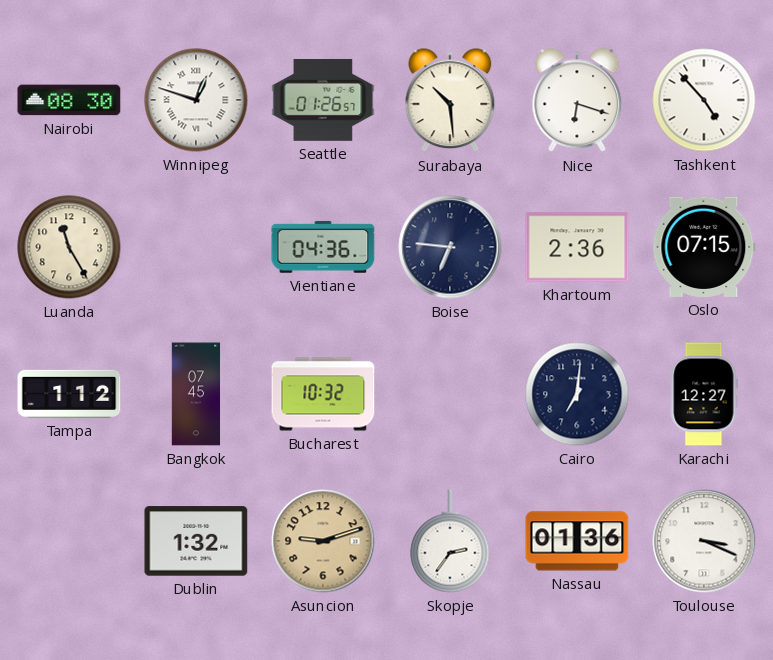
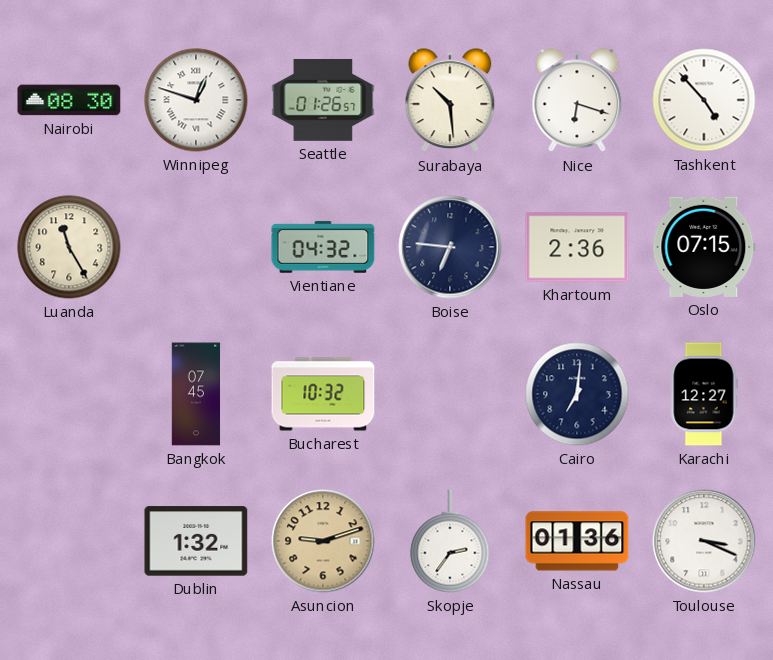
Vientiane: 04:36 -> 04:32 (323, 247)
Tampa: 1:12 -> none (69, 394)
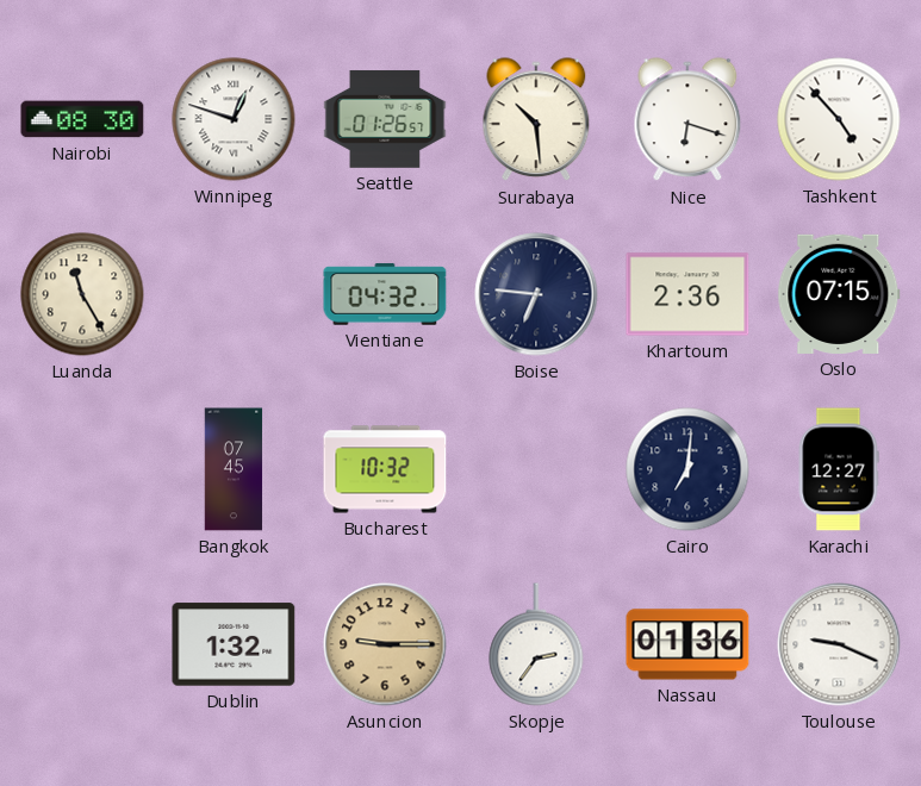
Asuncion: 9:12 -> 9:15 (385, 644)
Toulouse: 3:19 -> 9:19 (839, 644)
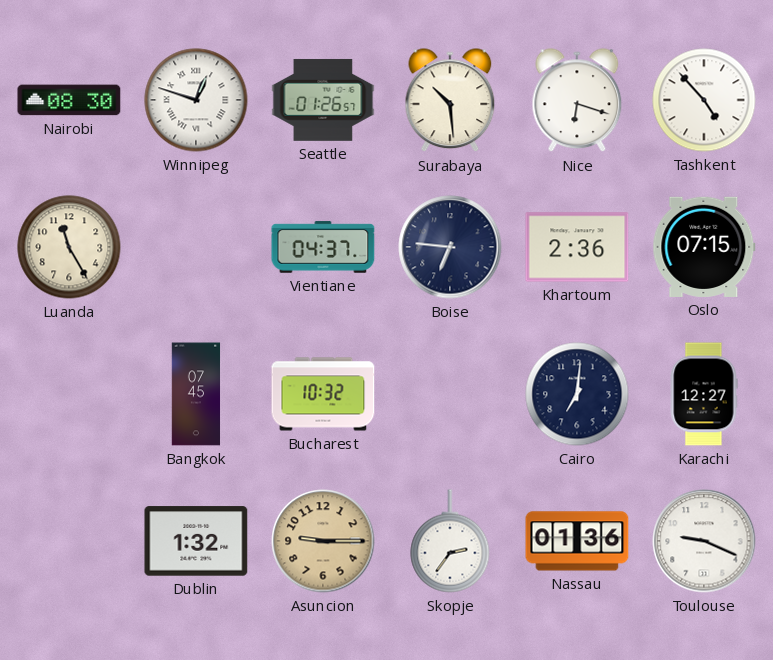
Vientiane: 04:32 -> 04:37 (323, 247)
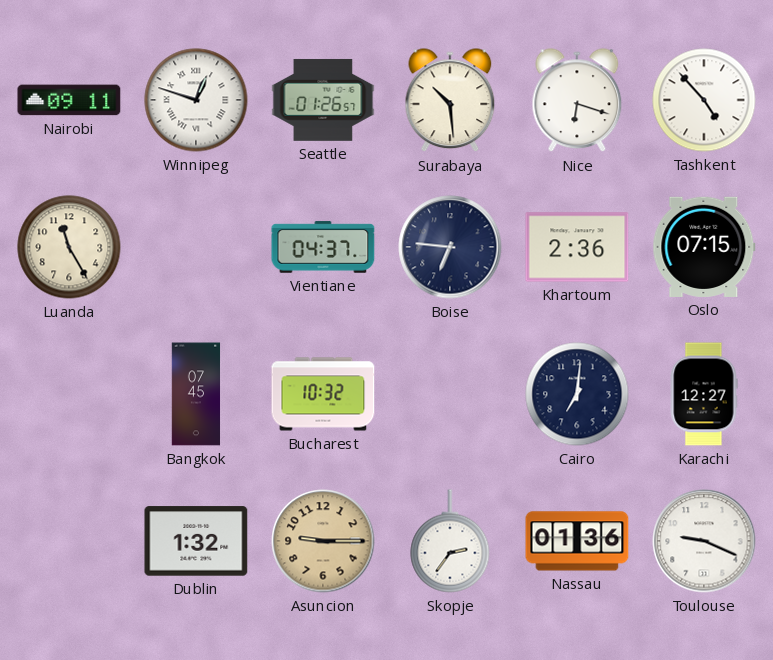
Nairobi: 08:30 -> 09:11 (69, 100)
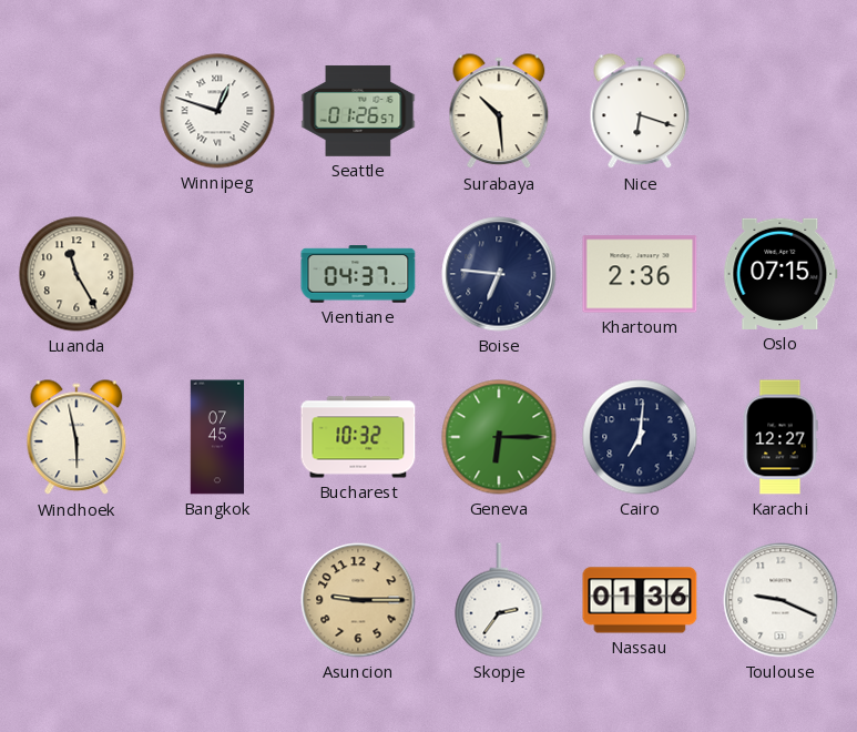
Nairobi: 09:11 -> none (69, 100)
Tashkent: 4:53 -> none (704, 100)
Windhoek: none -> 5:58 (76, 438)
Geneva: none -> 6:15 (499, 437)
Dublin: 1:32 -> none (196, 541)
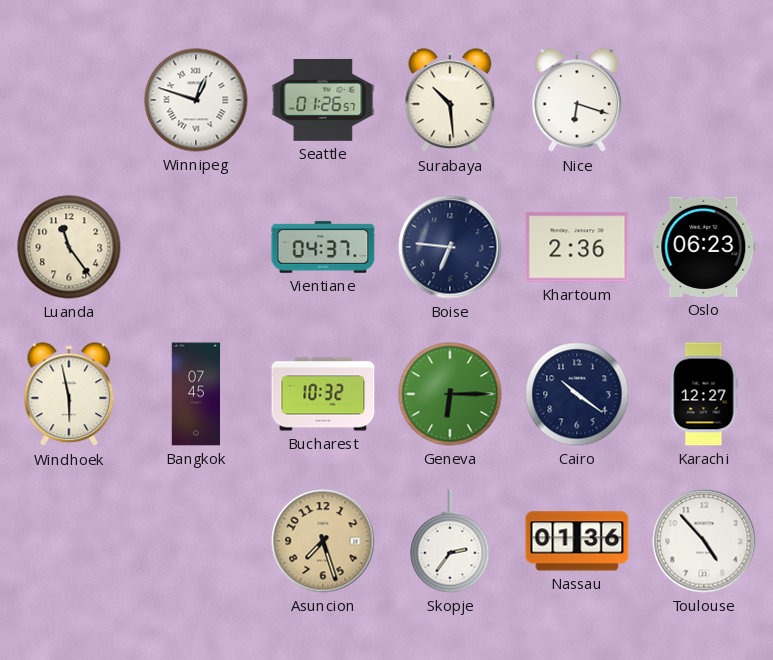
Luanda: 11:25 -> 11:24 (69, 247)
Oslo: 07:15 -> 06:23 (704, 247)
Cairo: 7:01 -> 10:21 (577, 394)
Asuncion: 9:15 -> 7:27 (323, 541)
Toulouse: 9:19 -> 4:53 (704, 541)
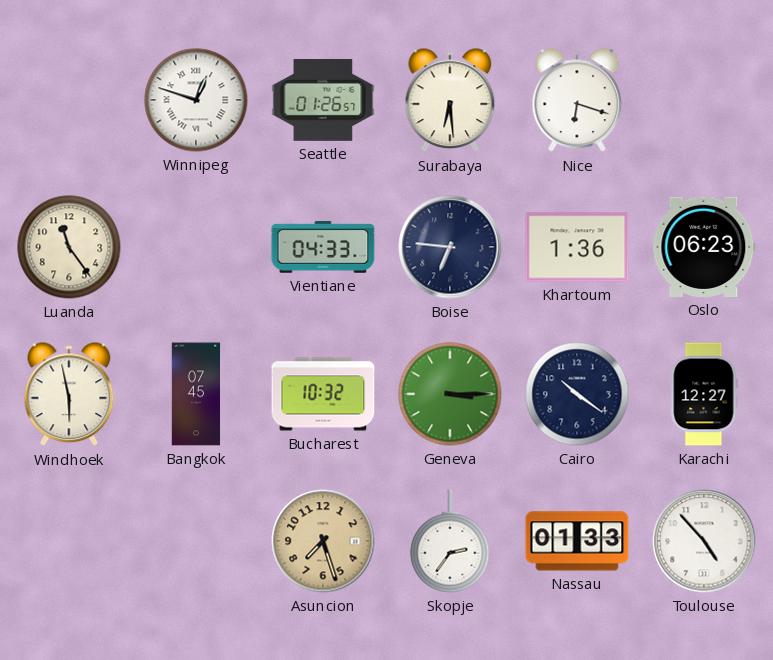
Surabaya: 10:29 -> 6:29 (450, 101)
Vientiane: 04:37 -> 04:33 (323, 247)
Khartoum: 2:36 -> 1:36 (577, 247)
Geneva: 6:15 -> 3:15 (450, 394)
Nassau: 01:36 -> 01:33 (577, 541)
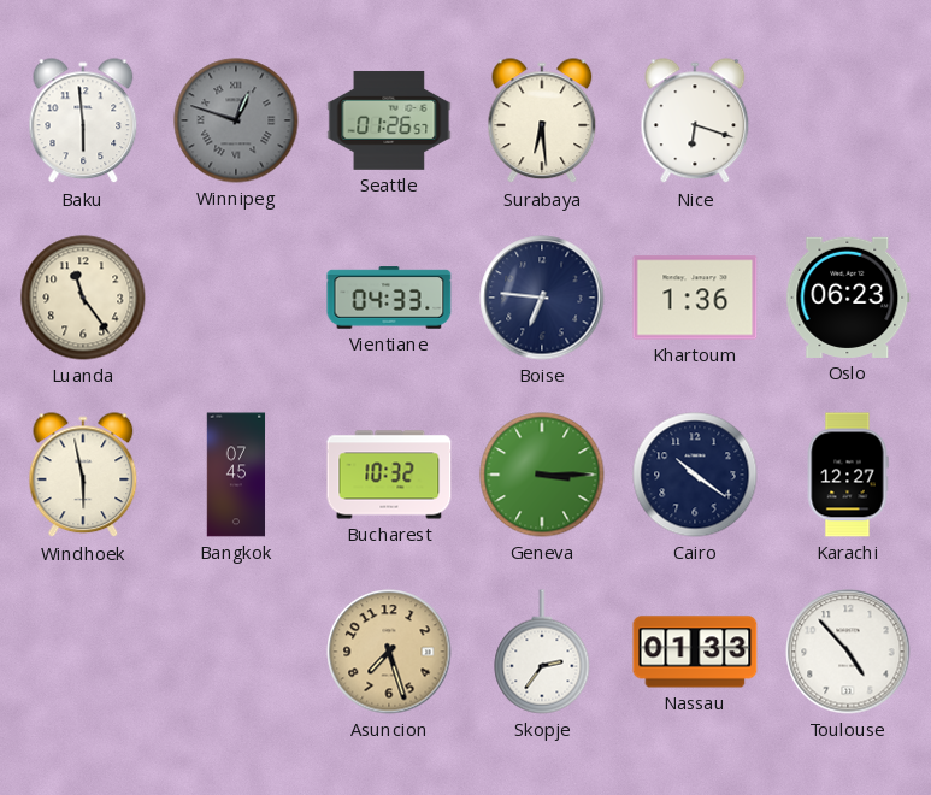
Baku: none -> 5:59 (83, 122)
Winnipeg dial: white -> grey (236, 120)
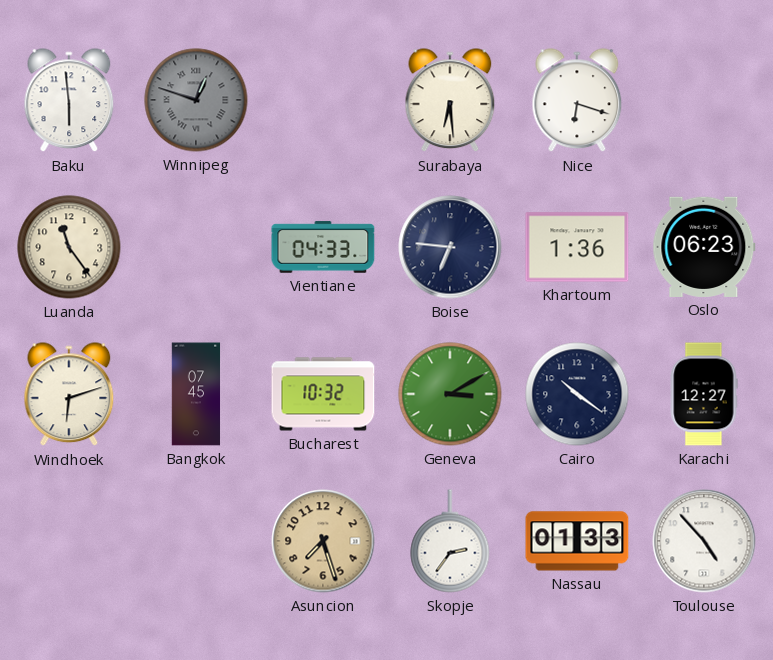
Seattle: 01:26 -> none (389, 120)
Windhoek: 5:58 -> 6:12 (69, 395)
Geneva: 3:15 -> 3:10 (450, 394)
